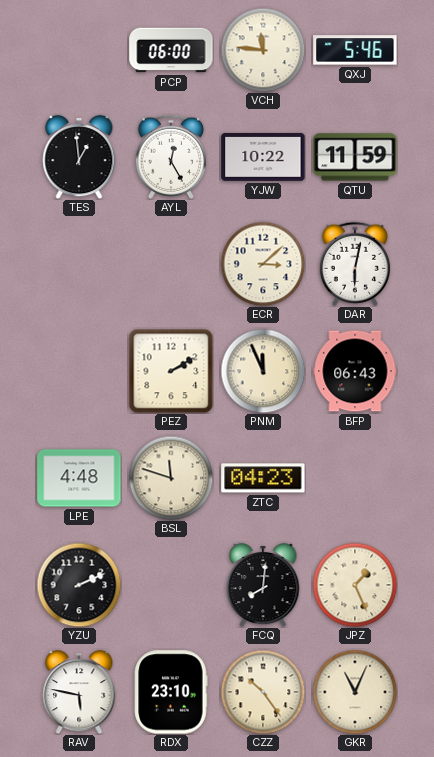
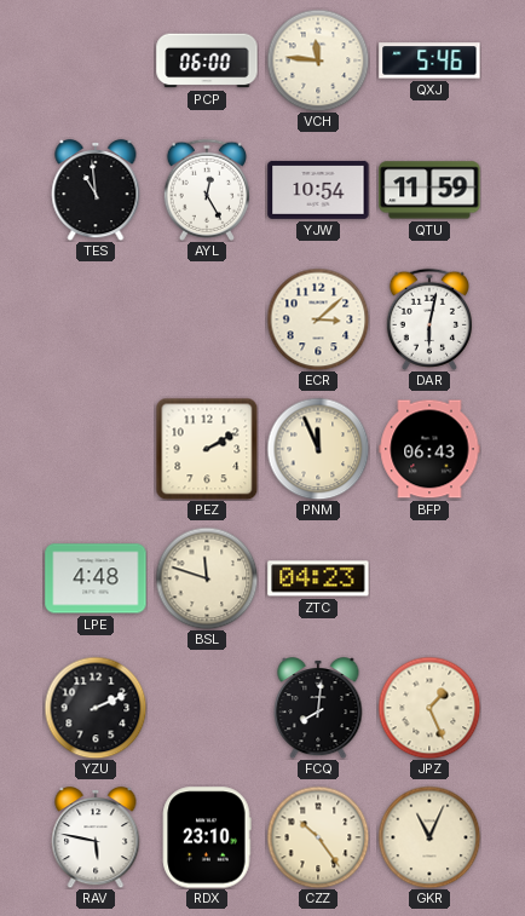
TES: 12:59 -> 10:59 (96, 190)
YJW: 10:22 -> 10:54 (318, 190)
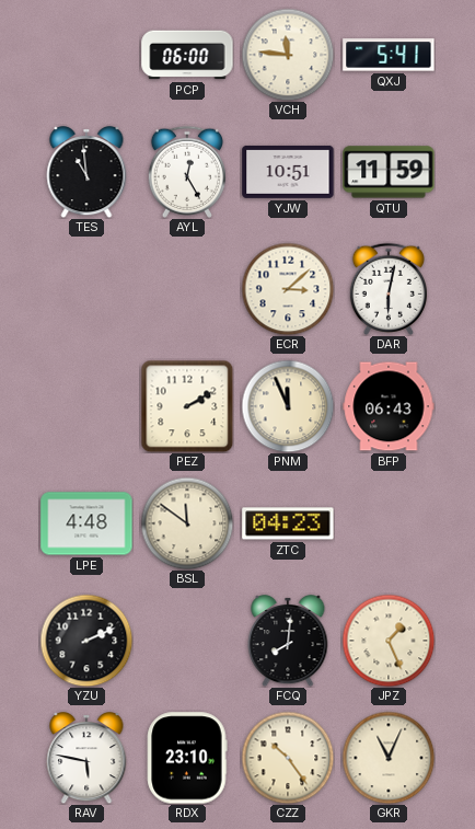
QXJ: 5:46 -> 5:41 (389, 55)
YJW: 10:54 -> 10:51 (288, 172)
BSL: 11:48 -> 11:51 (187, 523)
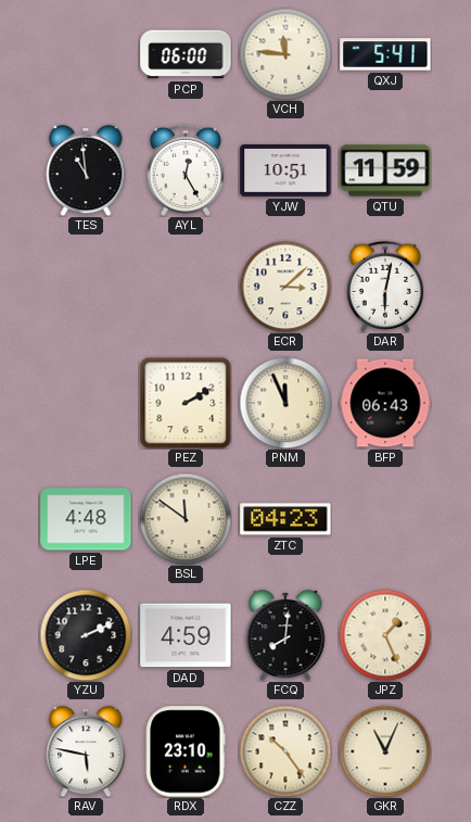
DAD: none -> 4:59 (186, 635)
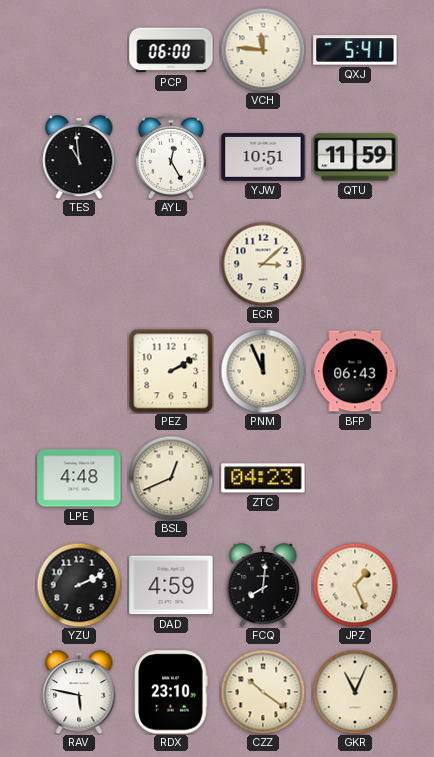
DAR: 6:02 -> none (384, 287)
BSL: 11:51 -> 12:41 (171, 478)
CZZ: 10:24 -> 10:21 (263, 692)
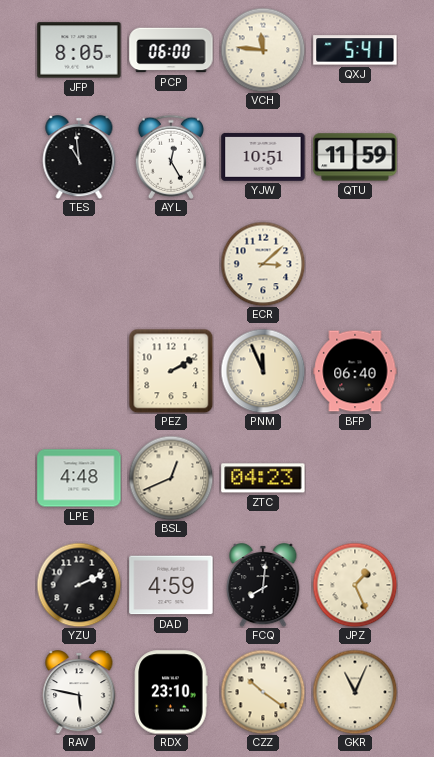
JFP: none -> 8:05 (79, 50)
BFP: 06:43 -> 06:40 (355, 371)
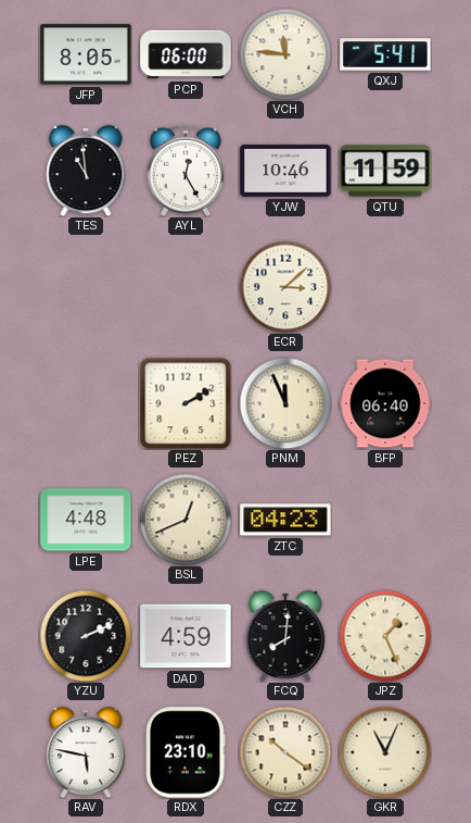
YJW: 10:51 -> 10:46 (285, 171)
